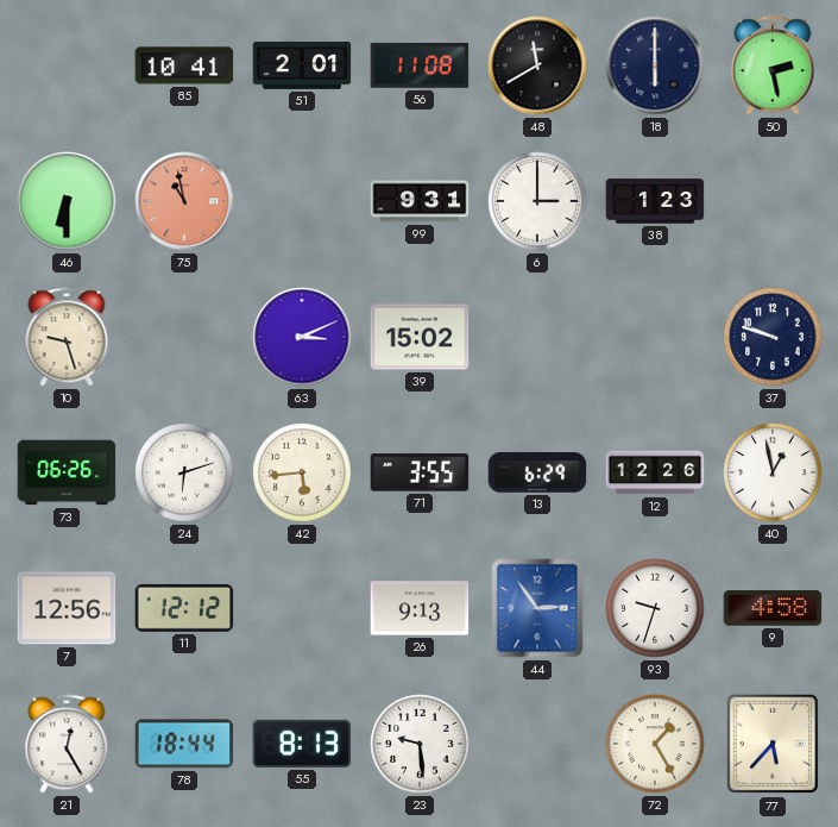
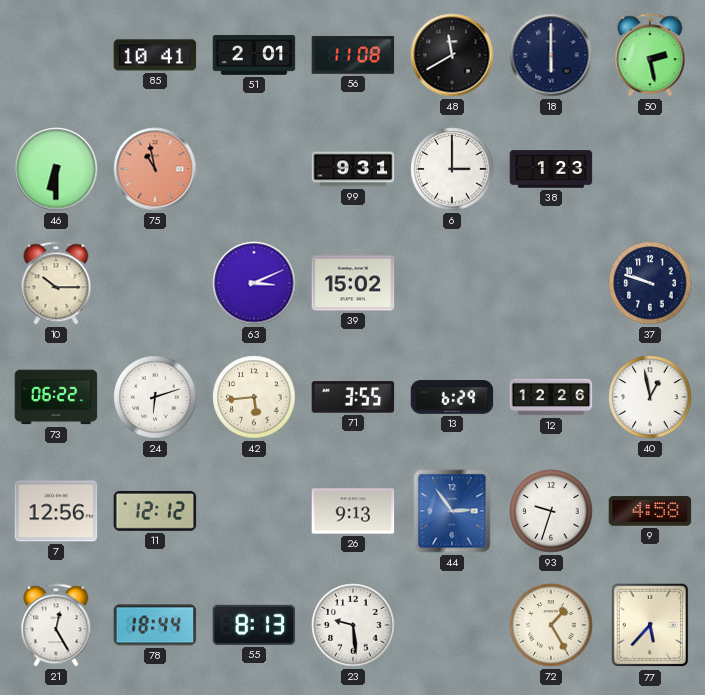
10: 9:27 -> 10:15 (56, 283)
73: 06:26 -> 06:22 (56, 397)
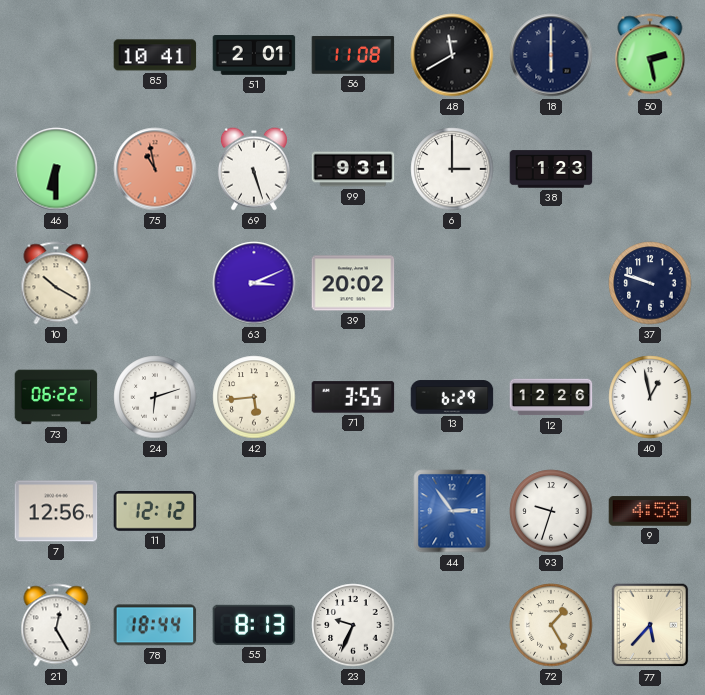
69: none -> 5:27 (254, 169)
10: 10:15 -> 10:20 (56, 283)
39: 15:02 -> 20:02 (353, 283)
26: 9:13 -> none (353, 511)
23: 9:29 -> 9:34 (353, 625)
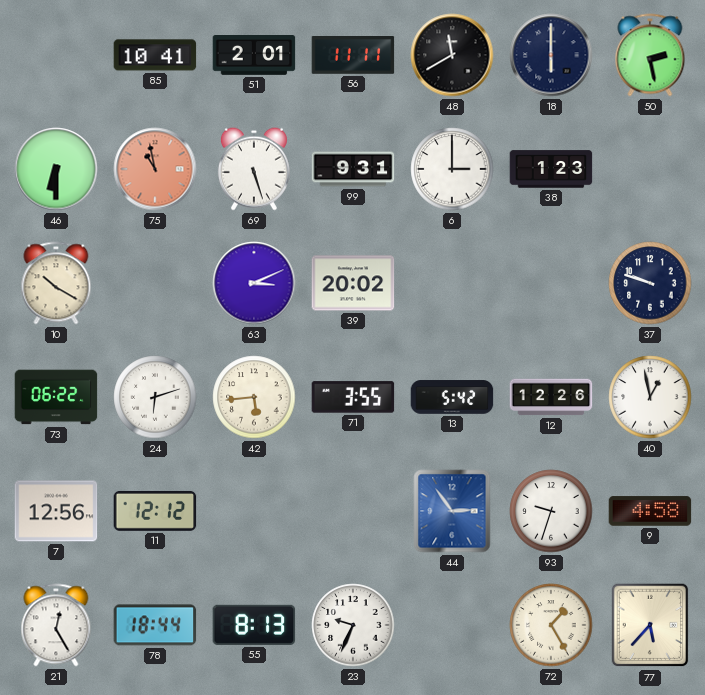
56: 11:08 -> 11:11 (353, 56)
13: 6:29 -> 5:42 (452, 397)
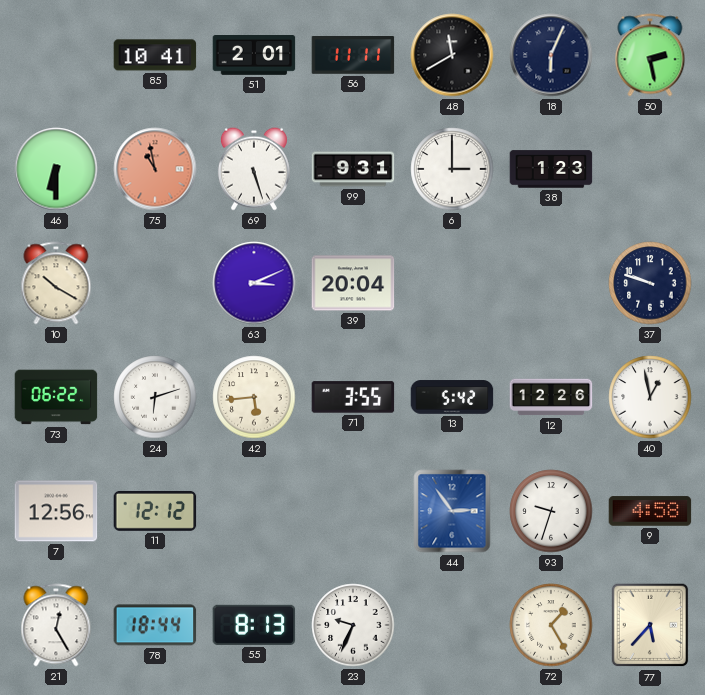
18: 6:00 -> 6:04 (551, 55)
39: 20:02 -> 20:04 (353, 283)
